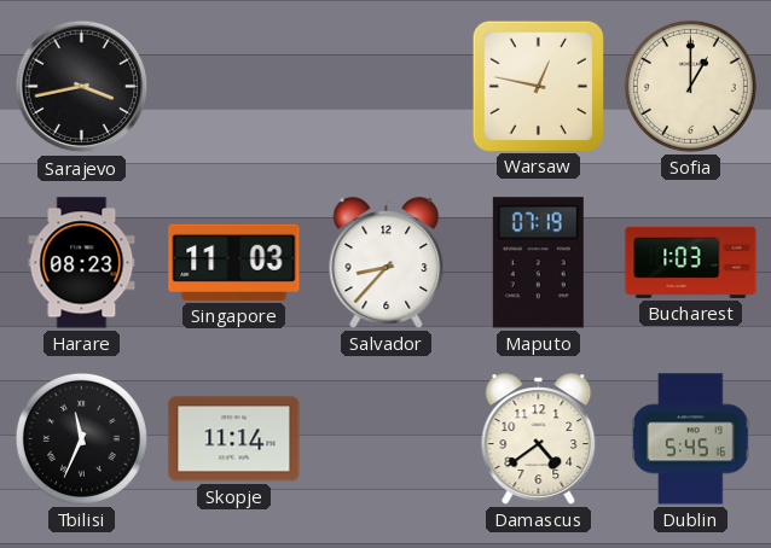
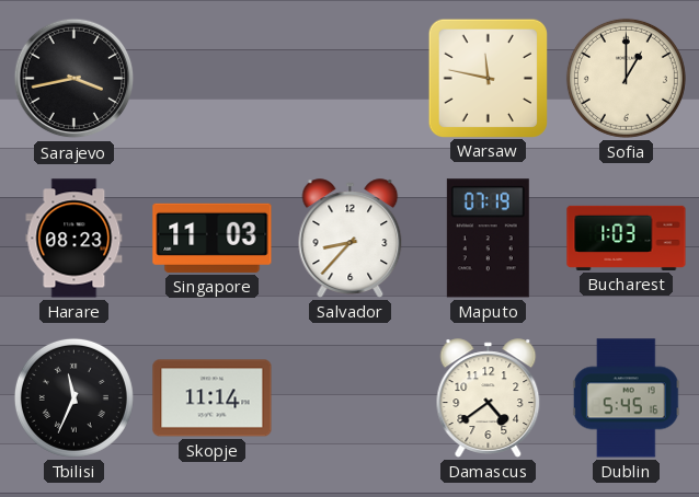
Warsaw: 12:47 -> 11:47 (488, 78)
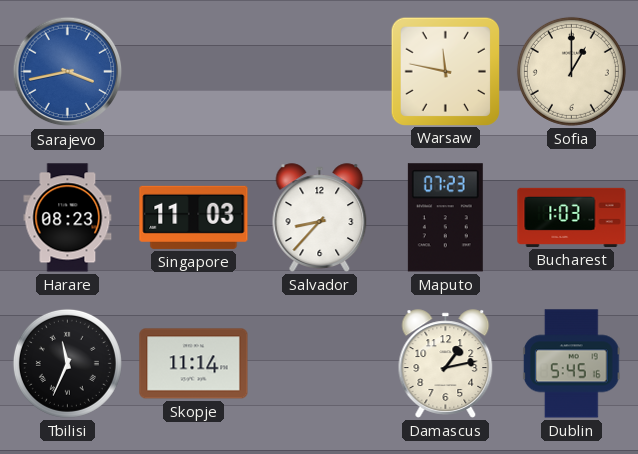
Sarajevo dial: black -> blue (68, 72)
Maputo: 07:19 -> 07:23 (445, 218)
Damascus: 4:39 -> 1:13 (446, 364)
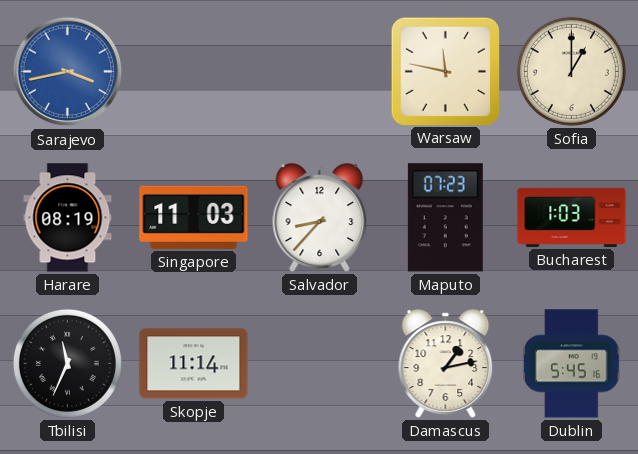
Harare: 08:23 -> 08:19 (68, 218)
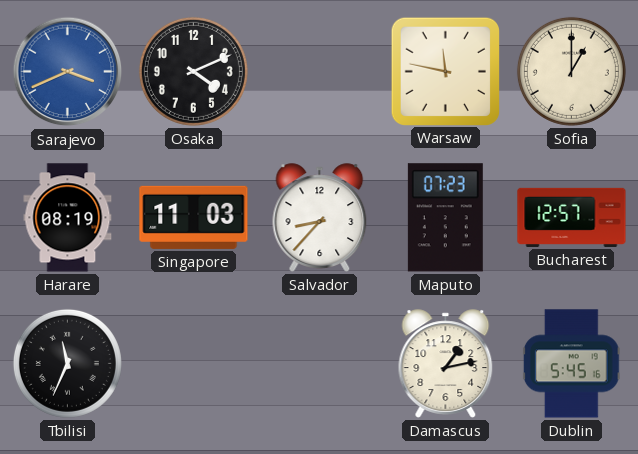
Sarajevo: 3:43 -> 3:41 (68, 72)
Osaka: none -> 4:11 (193, 71)
Bucharest: 1:03 -> 12:57 (572, 217)
Skopje: 11:14 -> none (194, 364)
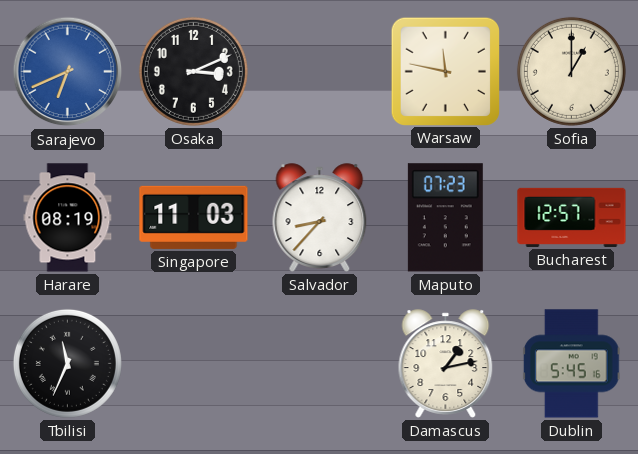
Sarajevo: 3:41 -> 6:41 (68, 72)
Osaka: 4:11 -> 3:11 (193, 71)
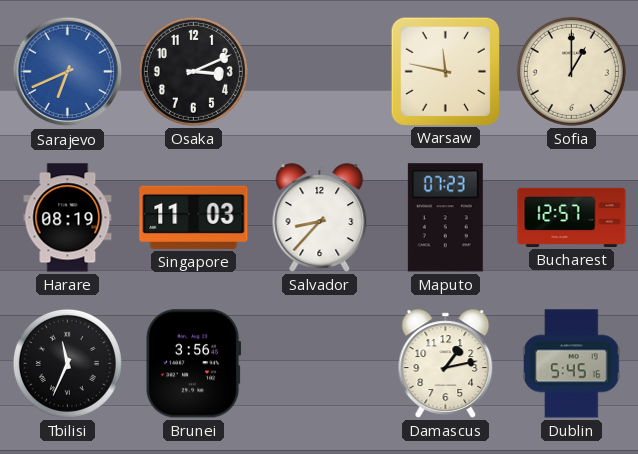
Brunei: none -> 3:56 (193, 364)
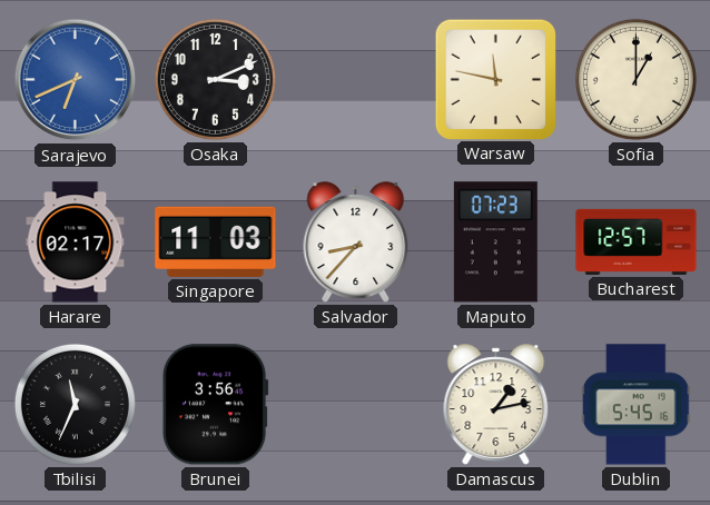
Harare: 08:19 -> 02:17 (76, 242)
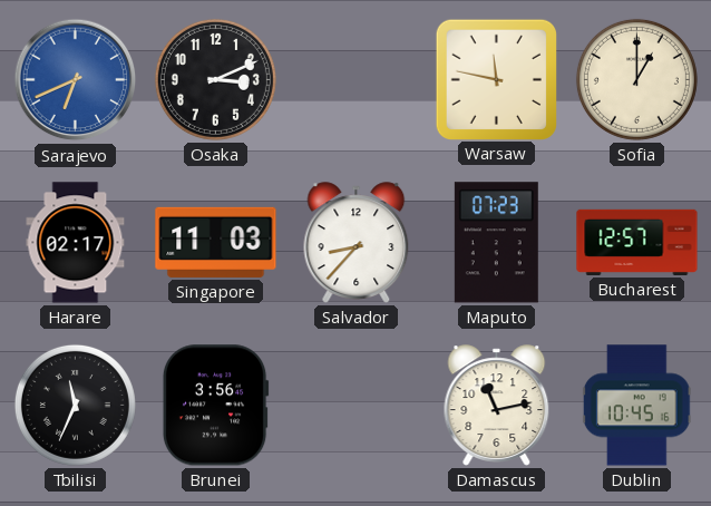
Damascus: 1:13 -> 11:13 (497, 406)
Dublin: 5:45 -> 10:45 (636, 406)
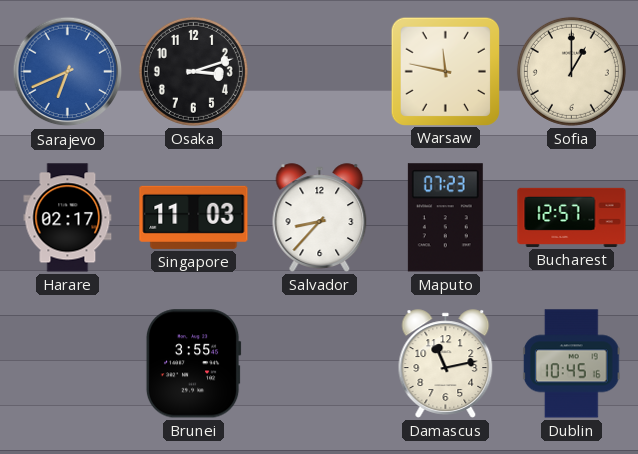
Osaka: 3:11 -> 3:12 (193, 71)
Tbilisi: 11:34 -> none (75, 405)
Brunei: 3:56 -> 3:55 (193, 364)
